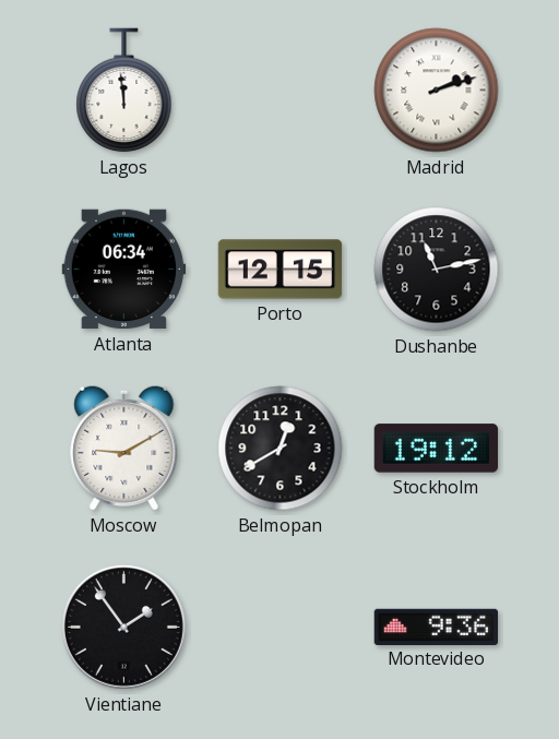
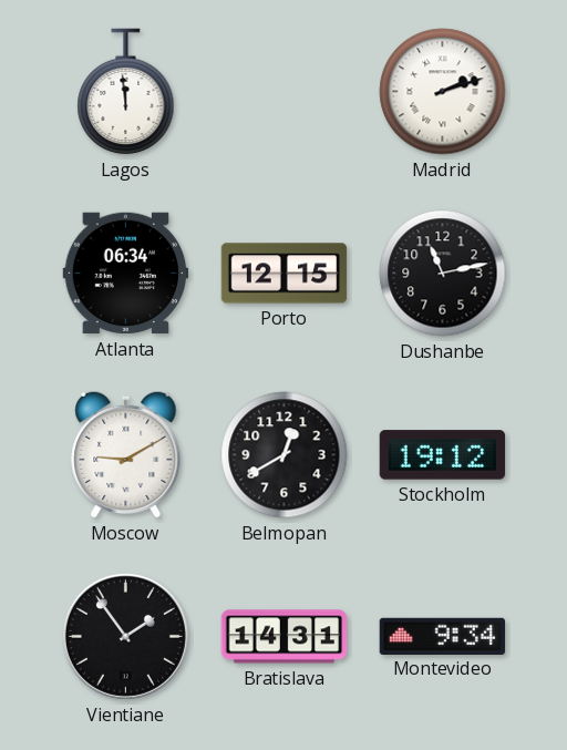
Bratislava: none -> 14:31 (285, 637)
Montevideo: 9:36 -> 9:34 (443, 636)
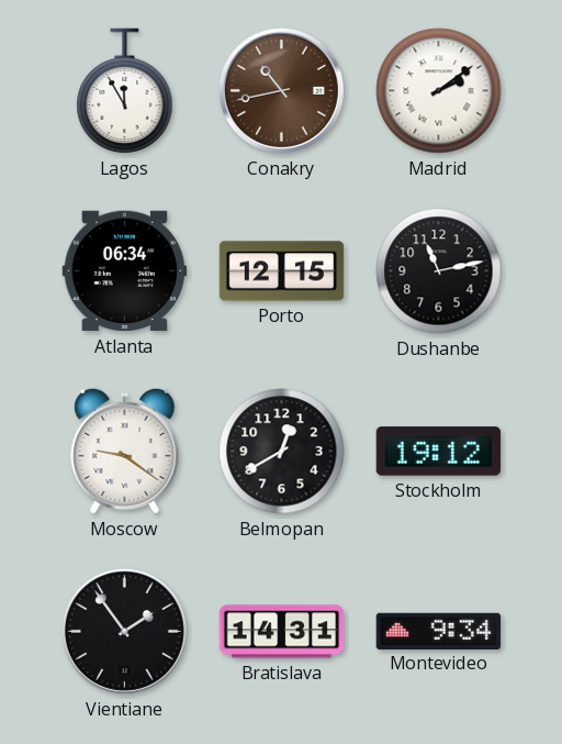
Lagos: 11:59 -> 11:55 (125, 91)
Conakry: none -> 10:43 (281, 90)
Madrid: 2:12 -> 2:09 (439, 91)
Moscow: 9:10 -> 9:21 (125, 451)
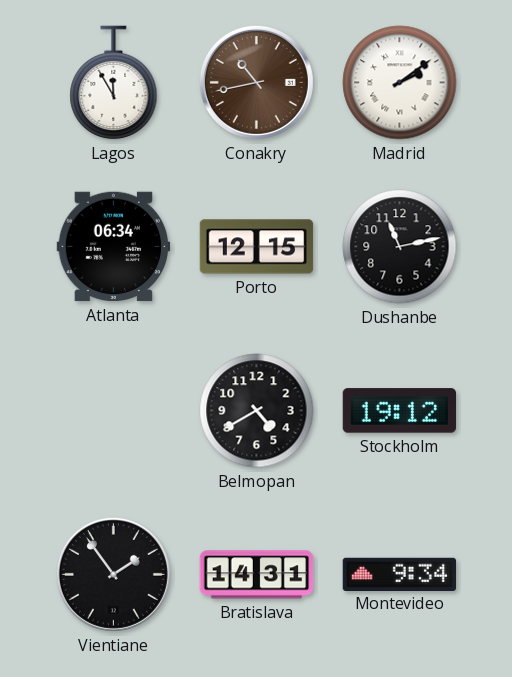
Moscow: 9:21 -> none (125, 451)
Belmopan: 12:40 -> 4:40 (257, 411)
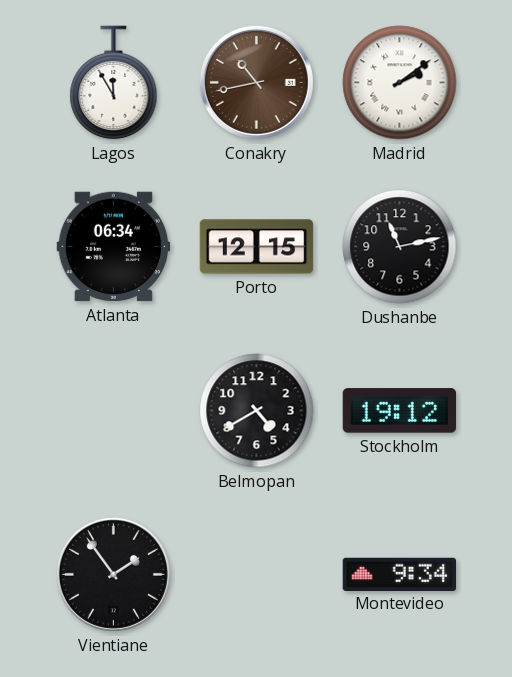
Bratislava: 14:31 -> none (257, 575)
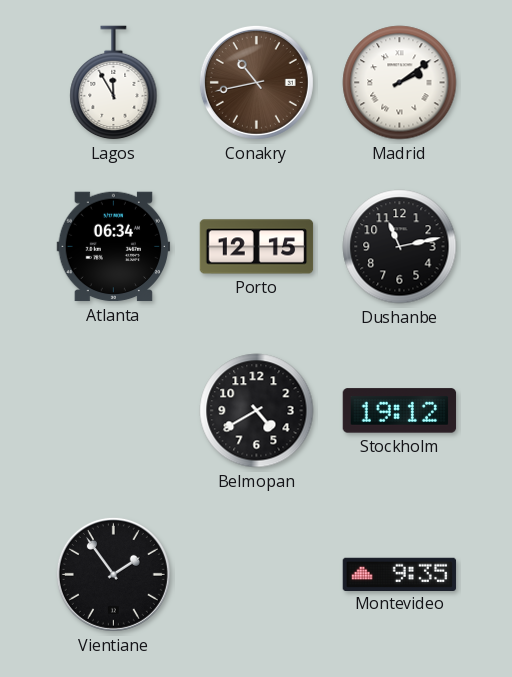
Montevideo: 9:34 -> 9:35 (400, 574)
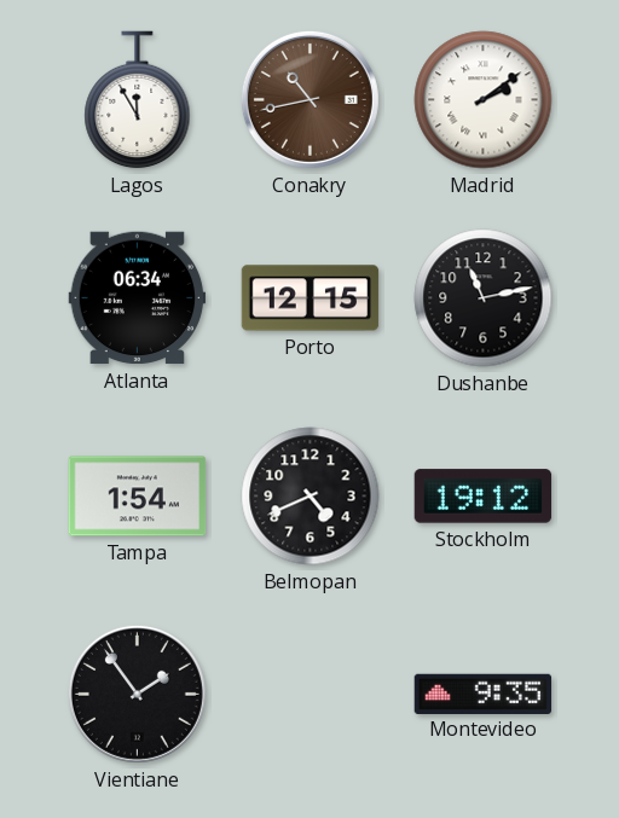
Tampa: none -> 1:54 (138, 497)
Belmopan: 4:40 -> 4:41 (311, 497)
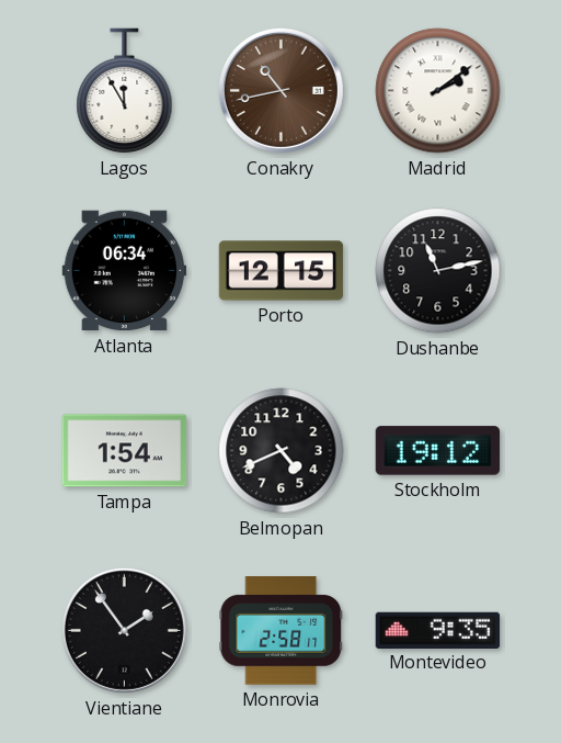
Monrovia: none -> 2:58 (282, 631)
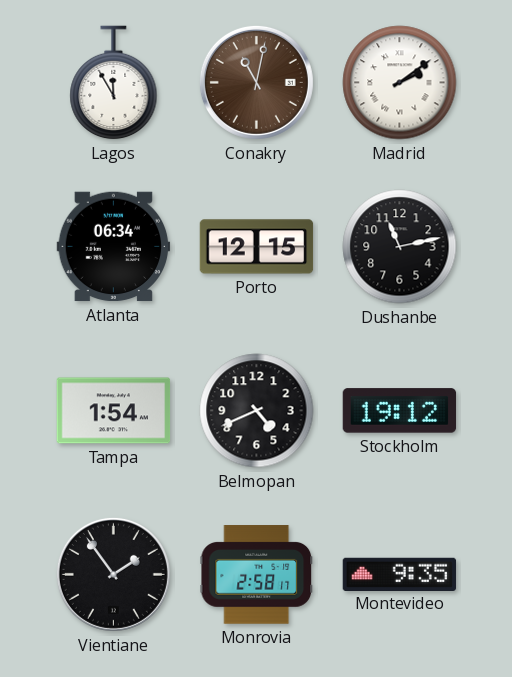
Conakry: 10:43 -> 11:02 (256, 82)
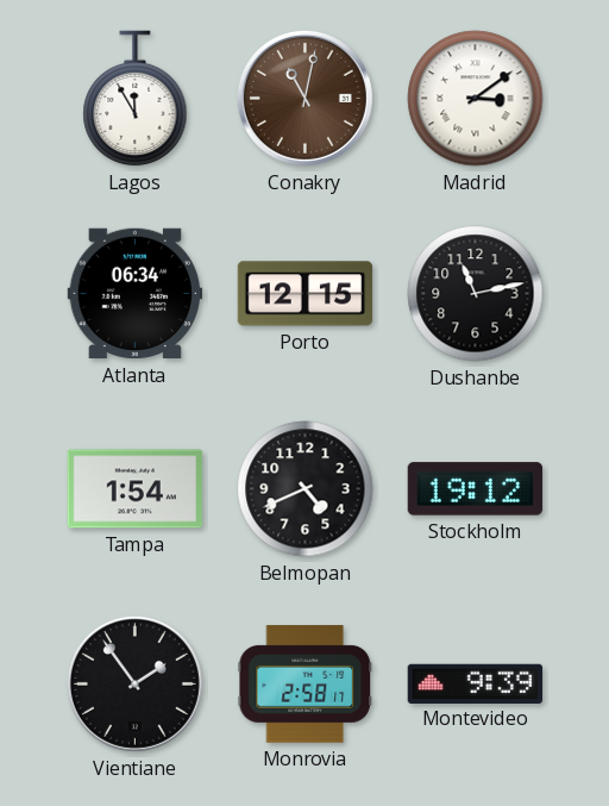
Madrid: 2:09 -> 3:09 (476, 99)
Montevideo: 9:35 -> 9:39 (476, 683)
